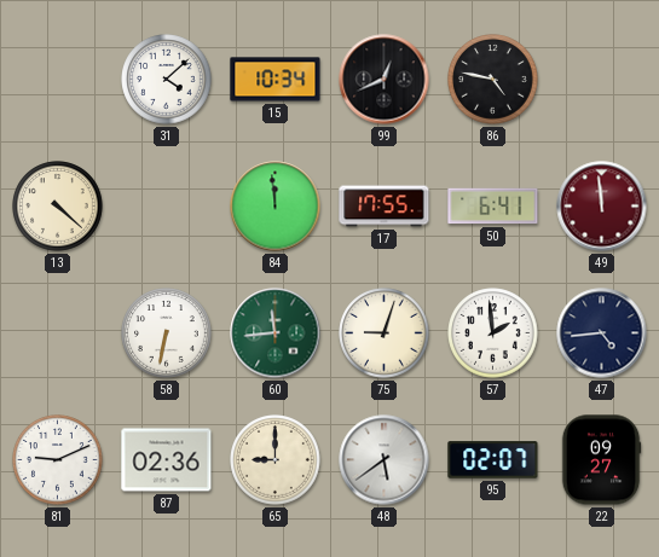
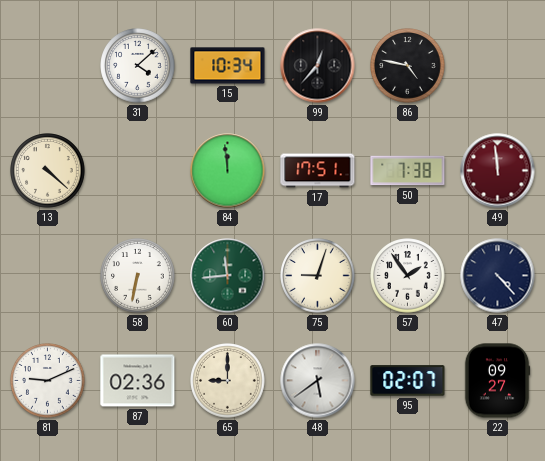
99: 12:41 -> 12:37 (318, 66)
17: 17:55 -> 17:51 (318, 171)
50: 6:41 -> 7:38 (408, 171)
57: 1:59 -> 1:54 (408, 276)
47: 4:44 -> 4:23 (498, 276)
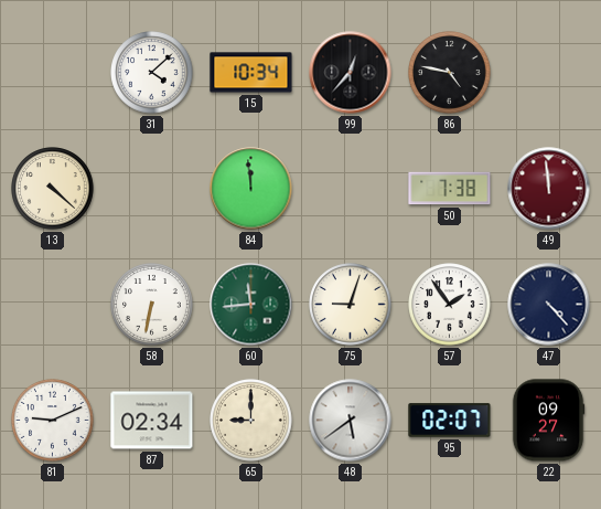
17: 17:51 -> none (318, 171)
87: 02:36 -> 02:34 (152, 421)
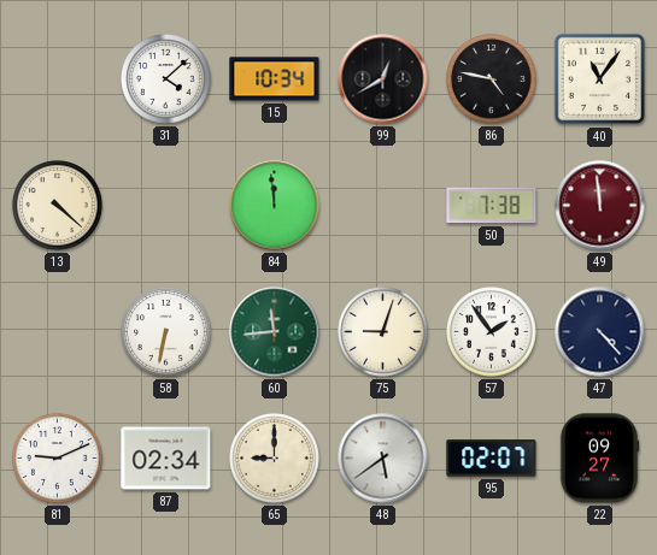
99: 12:37 -> 12:40 (383, 79)
40: none -> 11:06 (600, 79)
